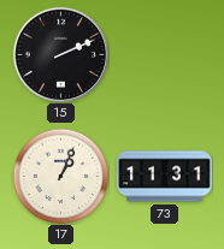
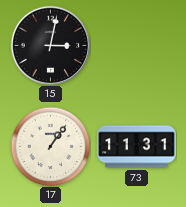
15: 2:11 -> 3:02 (50, 45)
17: 1:04 -> 1:06 (50, 146)
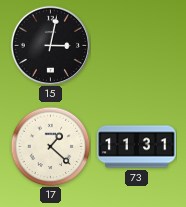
17: 1:06 -> 1:22 (50, 146)
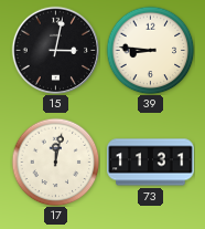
39: none -> 8:46 (150, 50)
17: 1:22 -> 12:02 (55, 162)
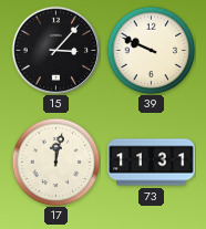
15: 3:02 -> 3:07 (55, 50)
39: 8:46 -> 9:49 (151, 50)
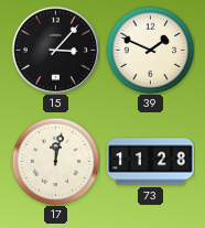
39: 9:49 -> 1:49 (150, 50)
73: 11:31 -> 11:28 (151, 162)
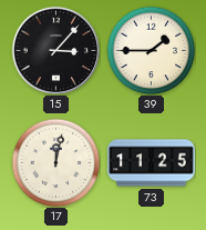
39: 1:49 -> 1:45 (151, 50)
73: 11:28 -> 11:25 (152, 163)
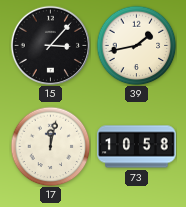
39: 1:45 -> 1:43 (136, 45)
73: 11:25 -> 10:58 (137, 147)
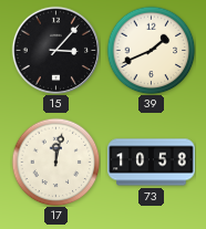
39: 1:43 -> 1:41 (151, 50)
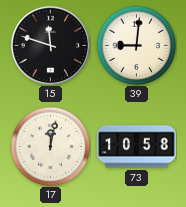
15: 3:07 -> 11:48 (50, 45)
39: 1:41 -> 9:01 (136, 45)
